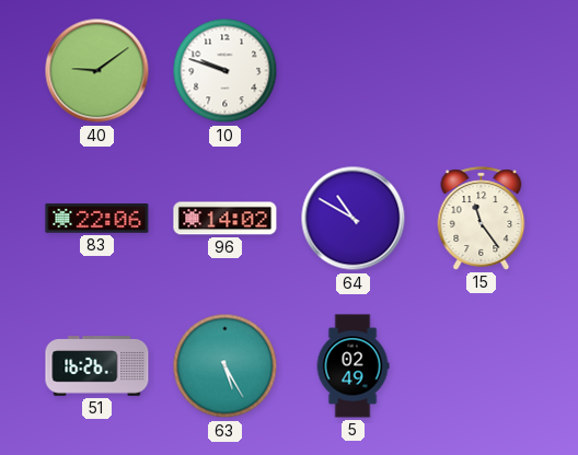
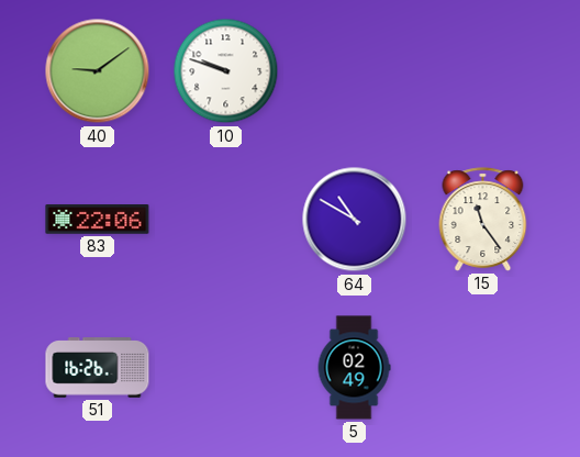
96: 14:02 -> none (226, 219)
63: 5:25 -> none (226, 366)
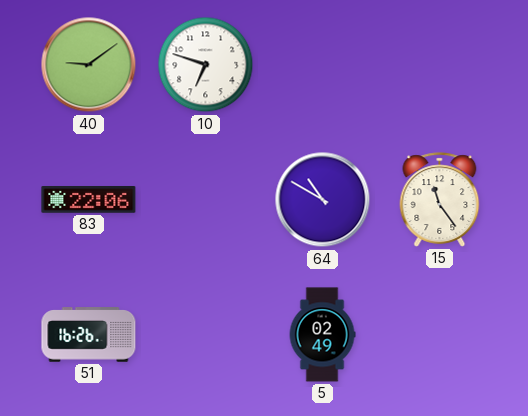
10: 9:48 -> 6:48 (206, 65)
